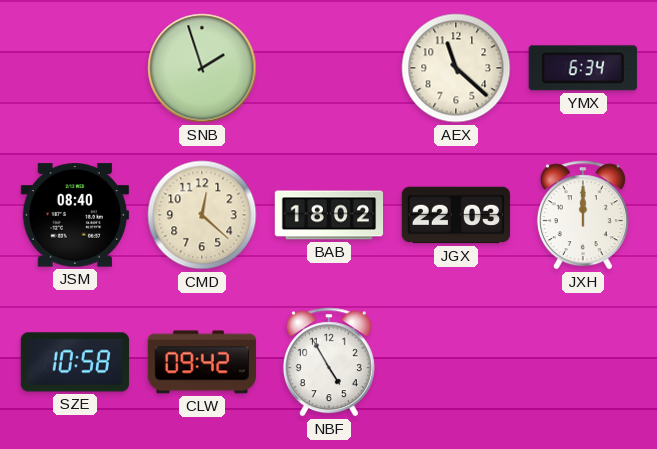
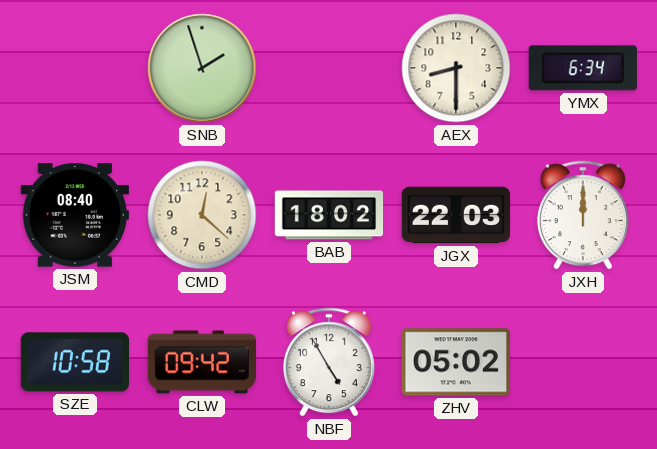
AEX: 11:22 -> 8:30 (456, 68)
ZHV: none -> 05:02 (455, 362)
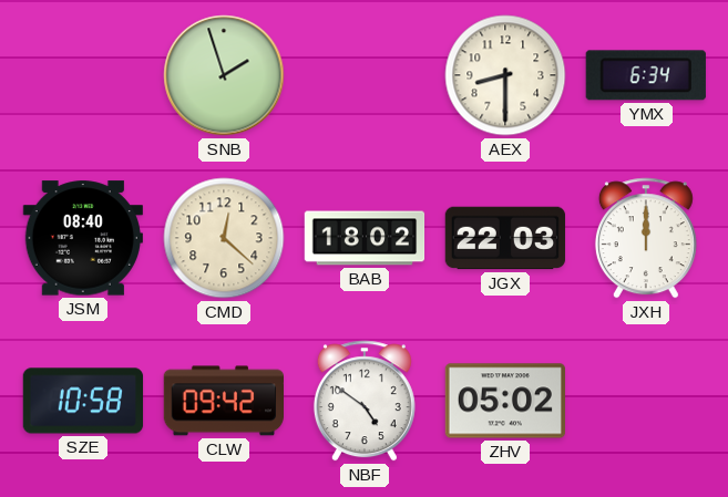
NBF: 4:55 -> 4:51 (365, 401)
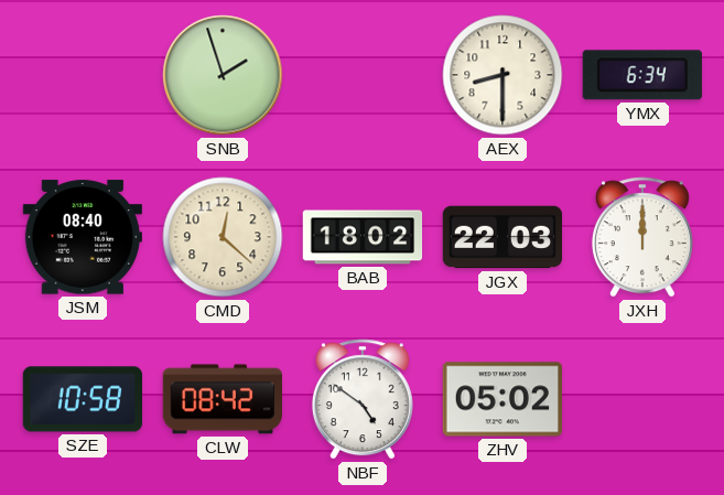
CLW: 09:42 -> 08:42 (221, 399)
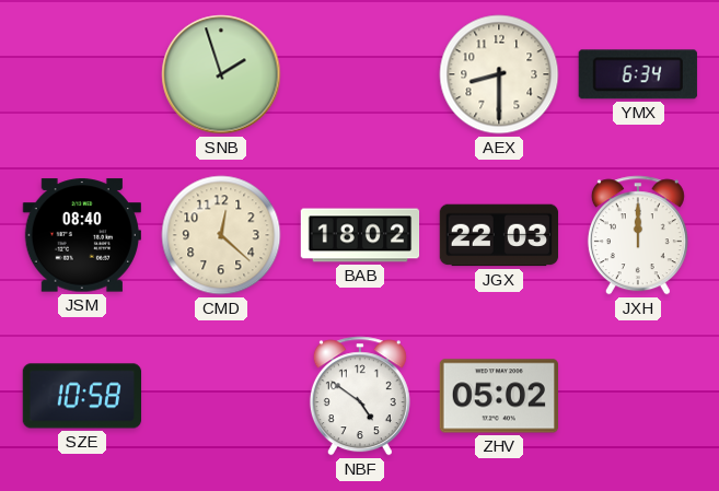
CLW: 08:42 -> none (221, 399)
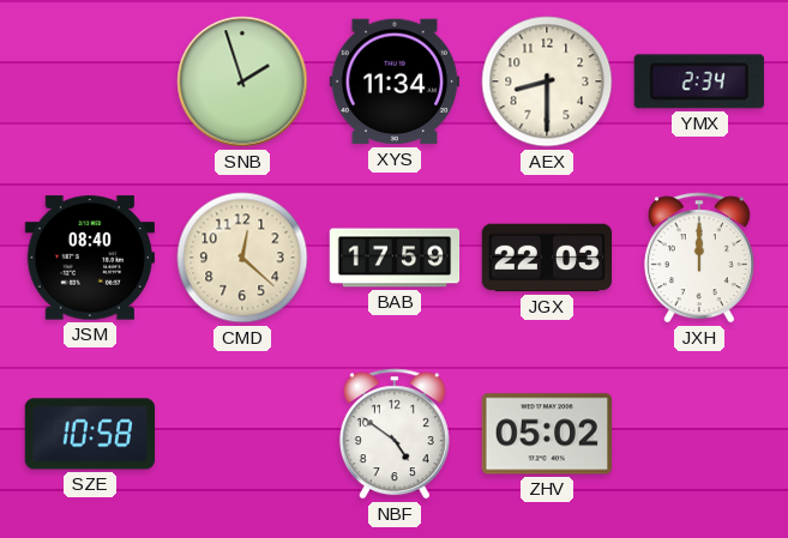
XYS: none -> 11:34 (393, 81)
YMX: 6:34 -> 2:34 (699, 81)
BAB: 18:02 -> 17:59 (395, 258)
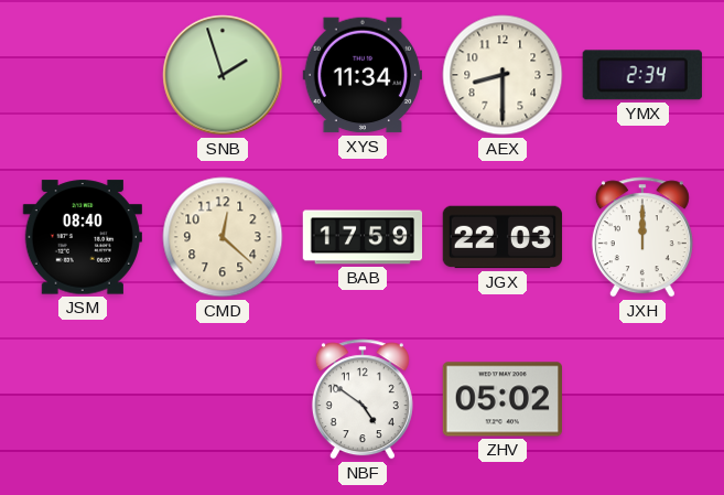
SZE: 10:58 -> none (90, 434)
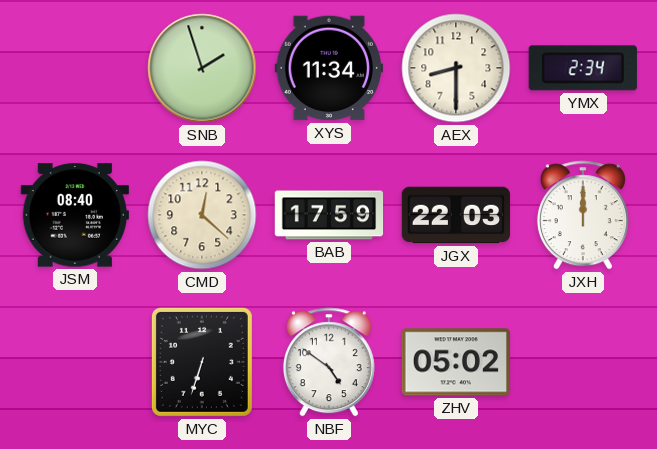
MYC: none -> 6:33 (202, 362)
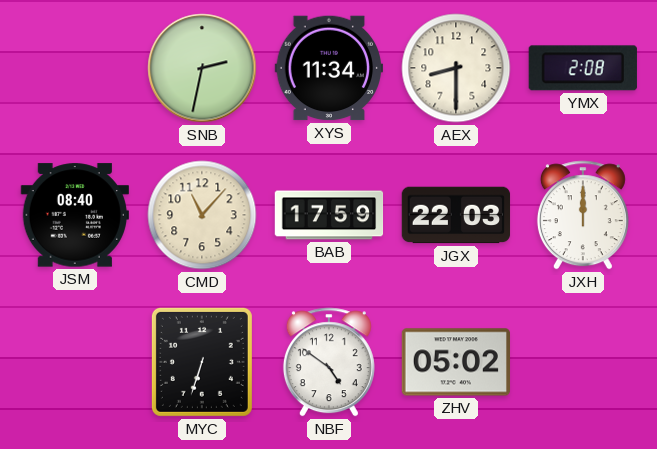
SNB: 1:57 -> 2:32 (202, 68)
YMX: 2:34 -> 2:08 (583, 68)
CMD: 12:22 -> 11:07 (202, 215)
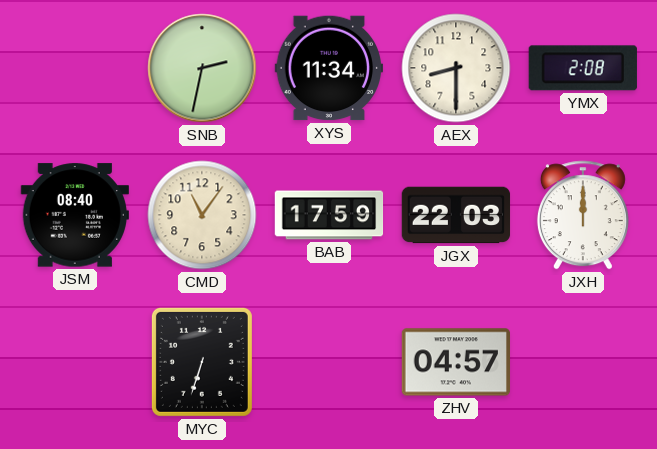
CMD: 11:07 -> 11:06 (202, 215)
NBF: 4:51 -> none (329, 362)
ZHV: 05:02 -> 04:57 (455, 362)
